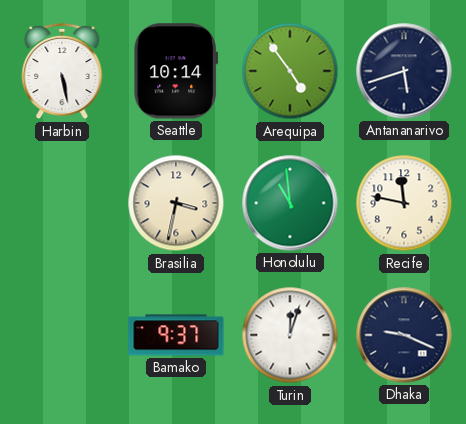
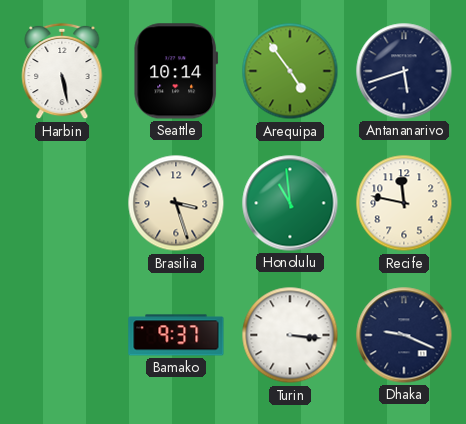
Brasilia: 3:32 -> 3:27 (176, 203)
Turin: 12:03 -> 3:16 (290, 335)
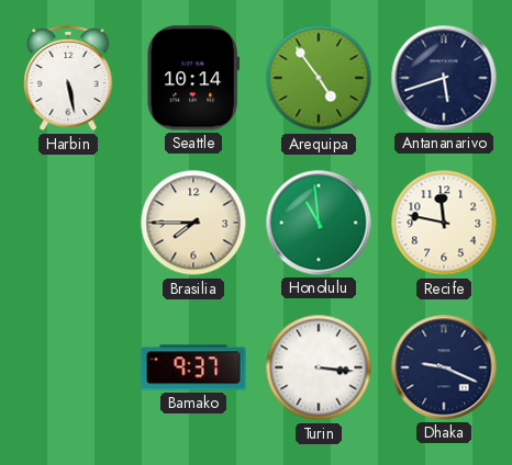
Brasilia: 3:27 -> 7:45 (193, 223)
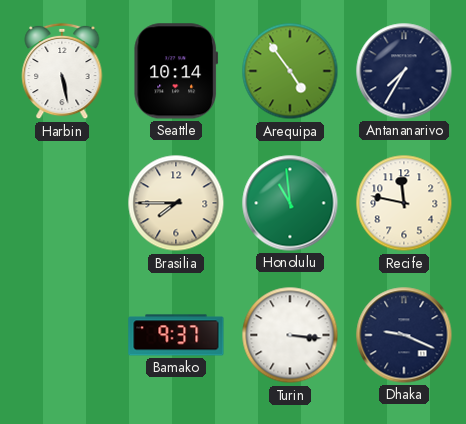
Antananarivo: 5:42 -> 7:35 (404, 71)
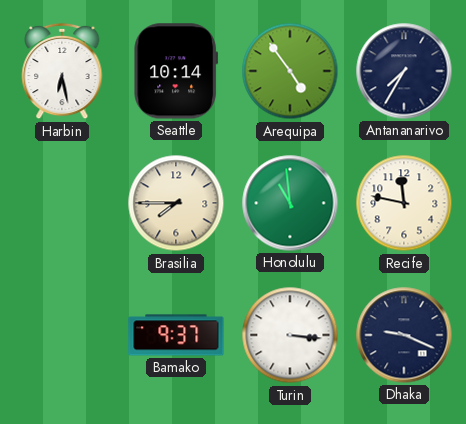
Harbin: 5:28 -> 6:28 (62, 71)
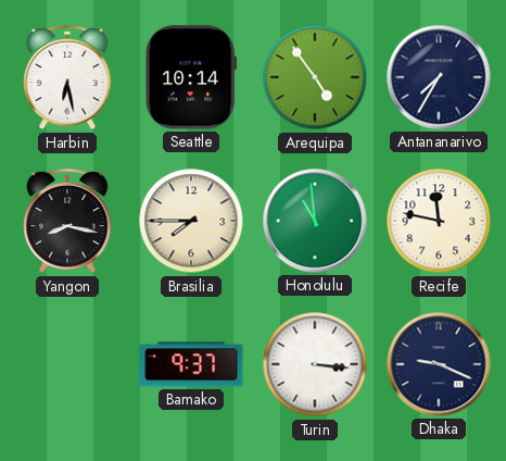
Yangon: none -> 8:17 (67, 221)
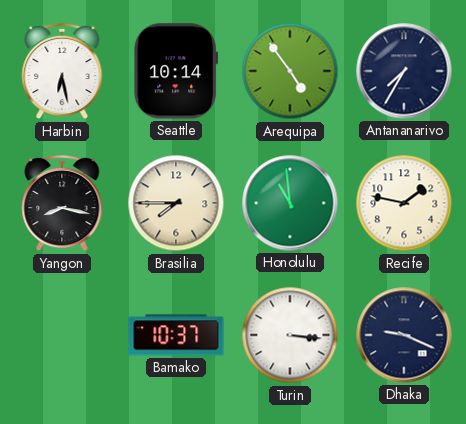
Recife: 11:47 -> 1:47 (404, 203)
Bamako: 9:37 -> 10:37 (176, 335)
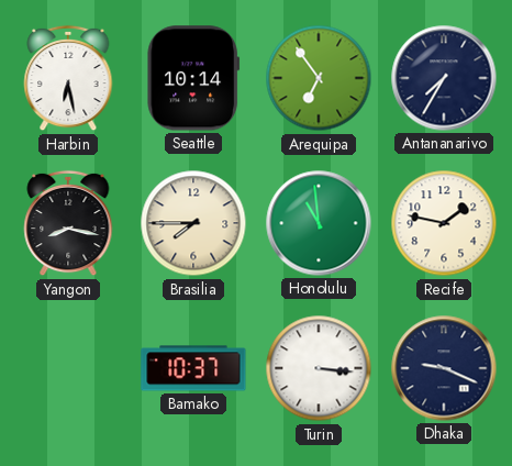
Arequipa: 4:54 -> 6:54 (319, 78)
